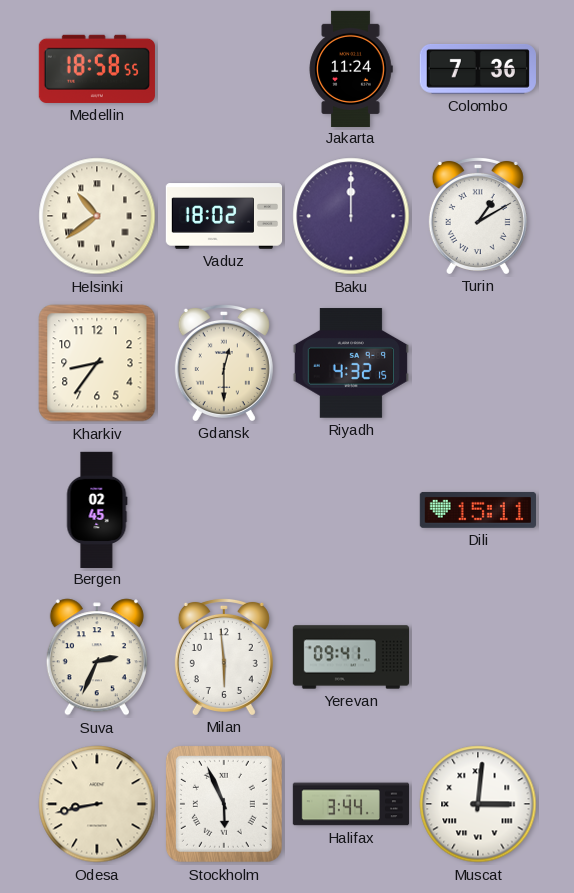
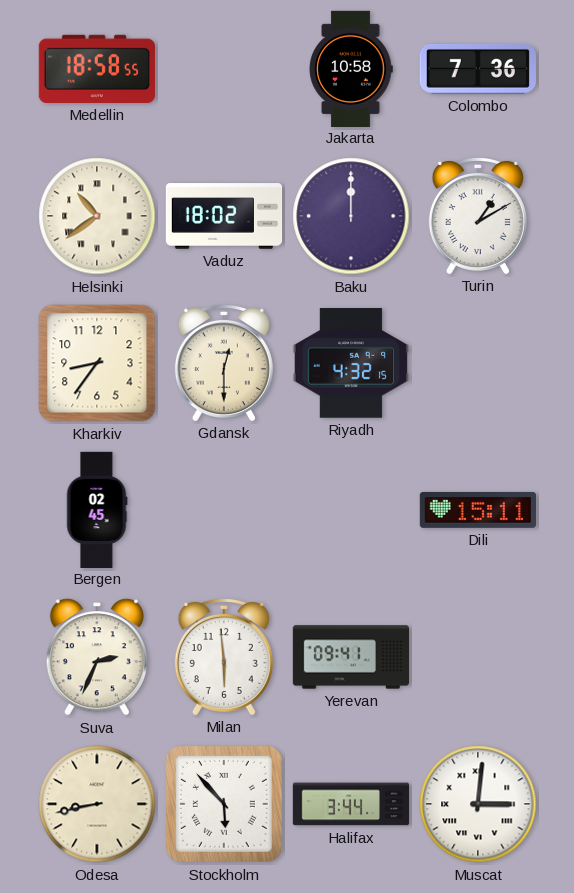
Jakarta: 11:24 -> 10:58 (351, 68)
Stockholm: 5:56 -> 5:53 (224, 804)
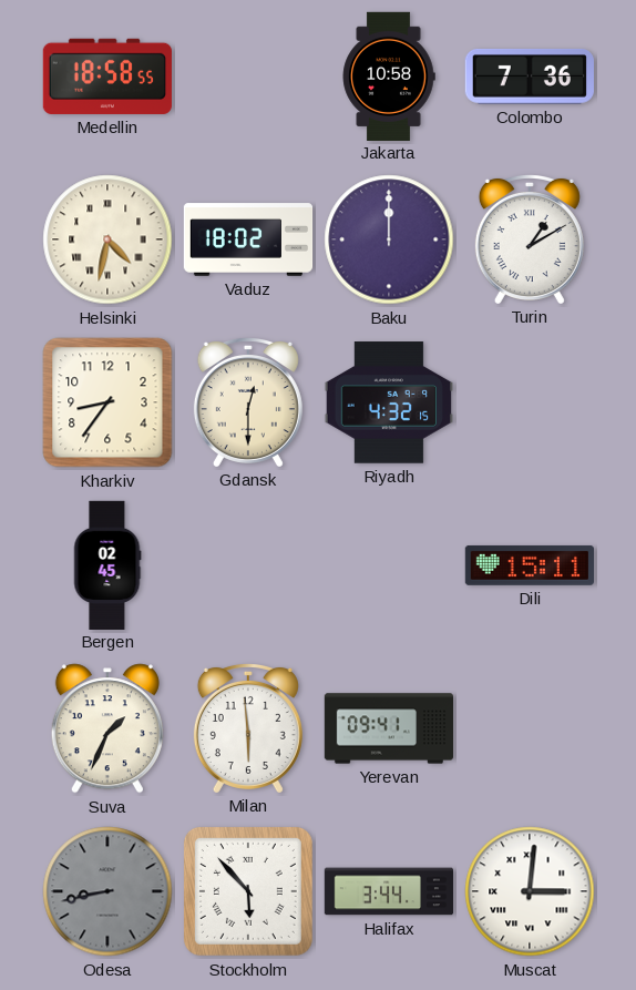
Helsinki: 10:39 -> 4:32 (107, 239)
Suva: 2:34 -> 1:34 (107, 728)
Odesa dial: cream -> grey (107, 891)
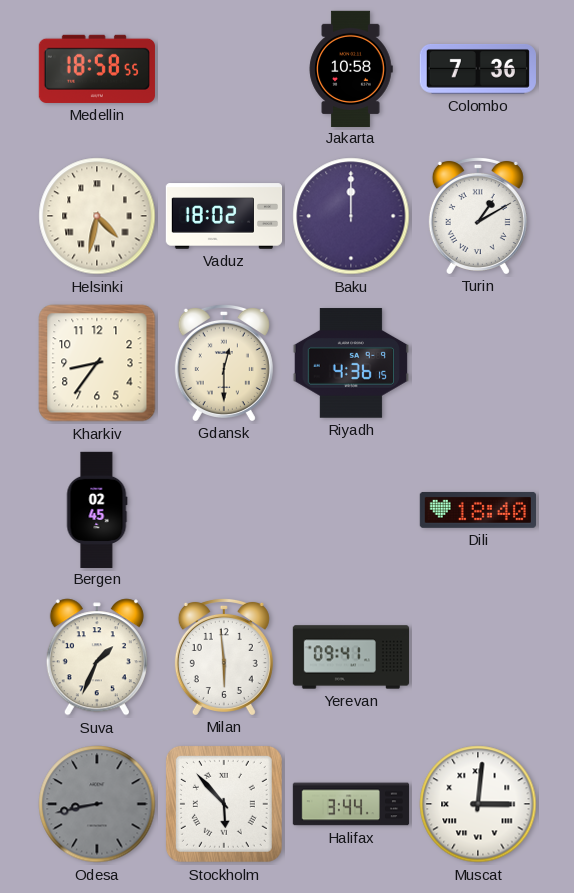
Riyadh: 4:32 -> 4:36 (351, 363)
Dili: 15:11 -> 18:40 (477, 510)
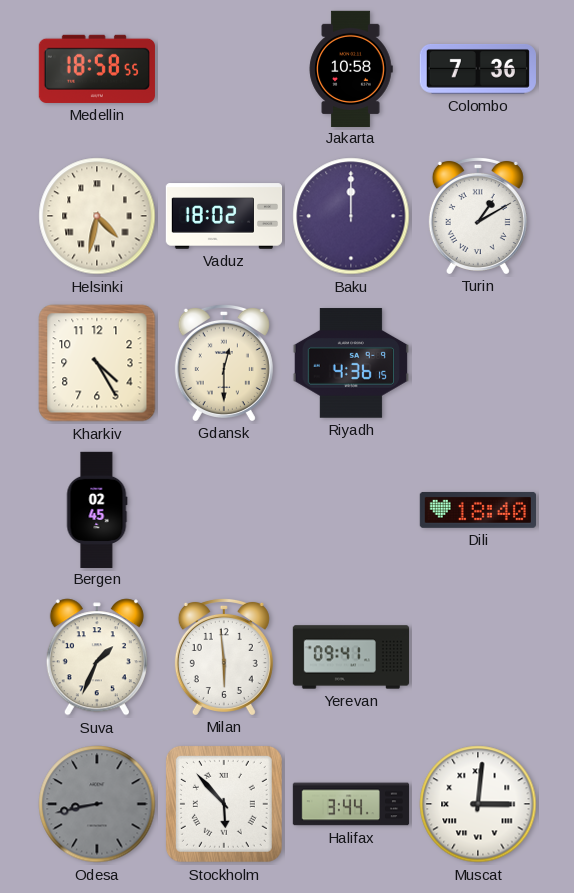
Kharkiv: 8:36 -> 4:25 (97, 363)
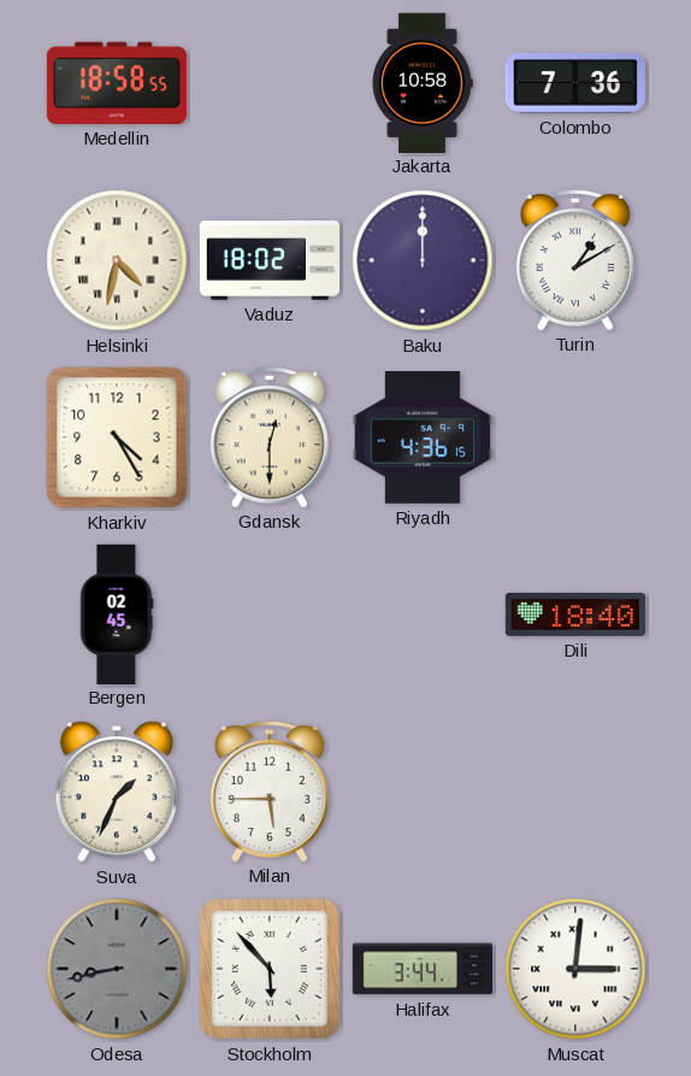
Milan: 5:59 -> 5:45 (270, 790)
Yerevan: 09:41 -> none (351, 657)
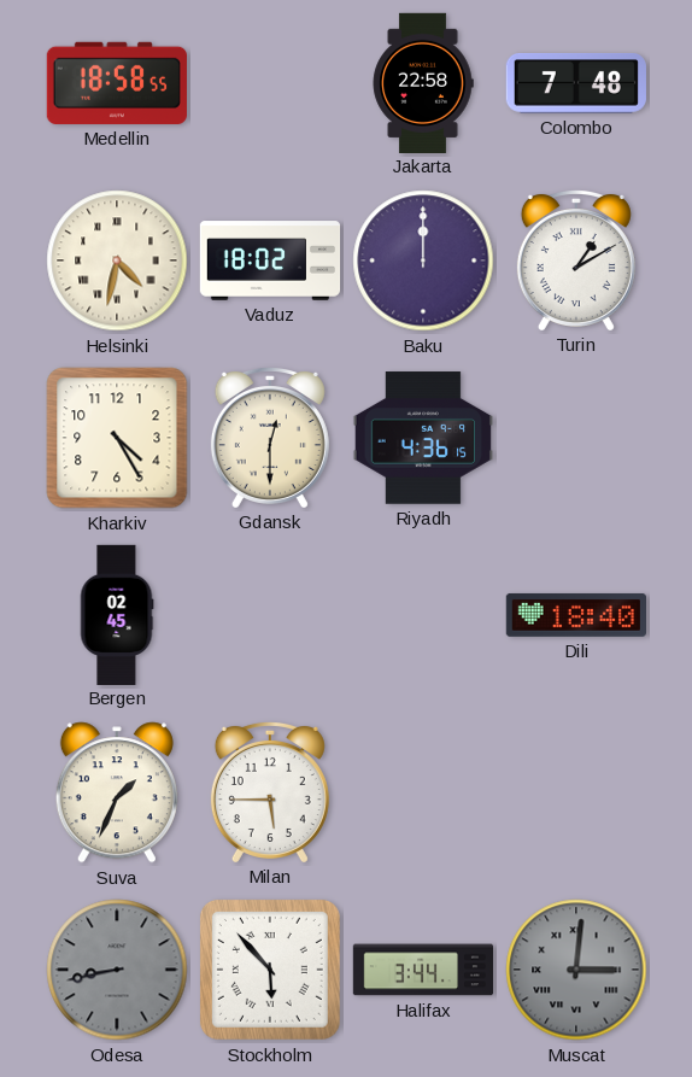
Jakarta: 10:58 -> 22:58 (423, 82)
Colombo: 7:36 -> 7:48 (576, 84)
Muscat dial: white -> grey (576, 970)
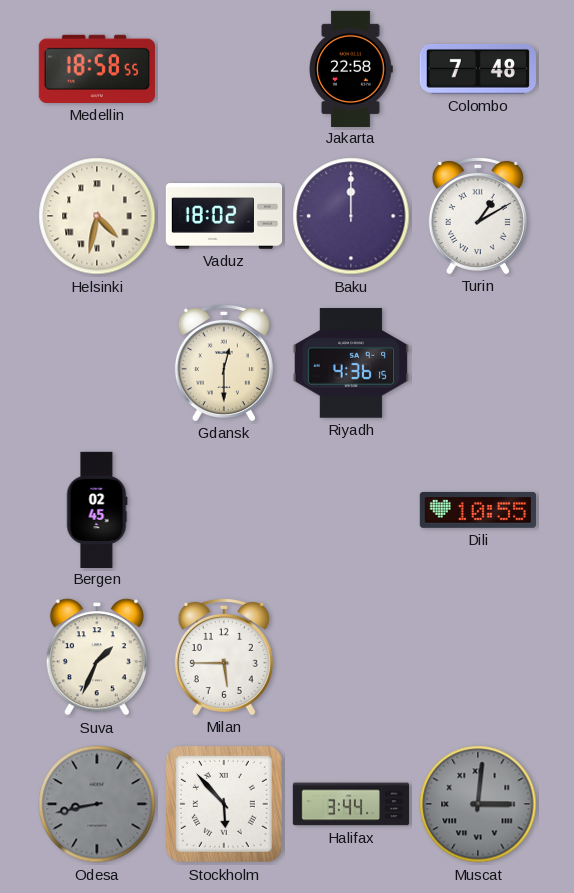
Kharkiv: 4:25 -> none (117, 438)
Dili: 18:40 -> 10:55 (477, 510)
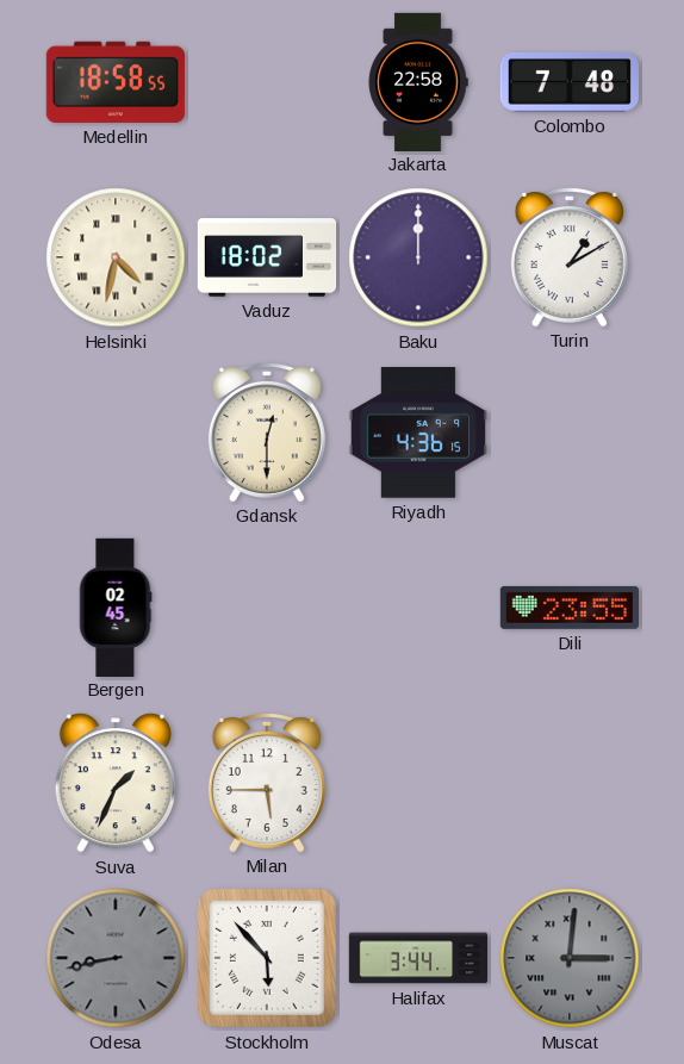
Dili: 10:55 -> 23:55 (568, 608)
